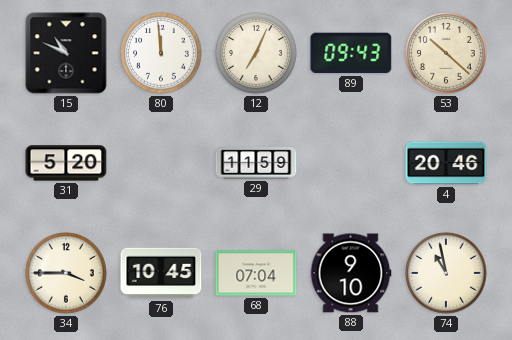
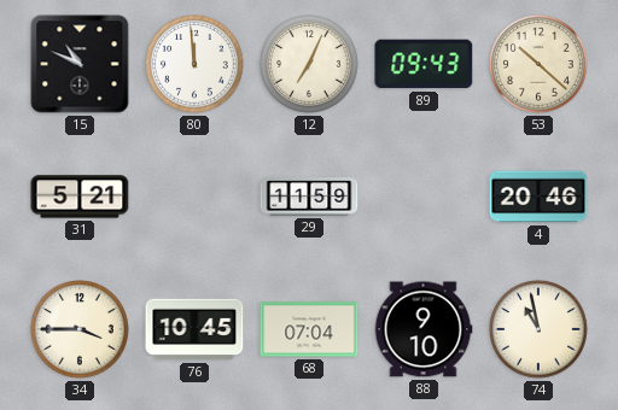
31: 5:20 -> 5:21 (80, 197)
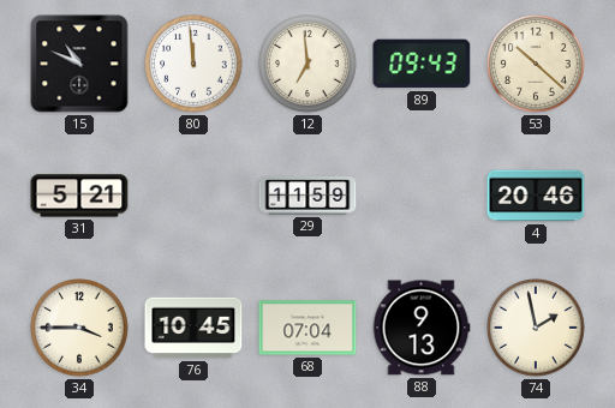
12: 7:04 -> 6:59 (307, 64)
88: 9:10 -> 9:13 (422, 328)
74: 10:58 -> 1:58 (536, 328)
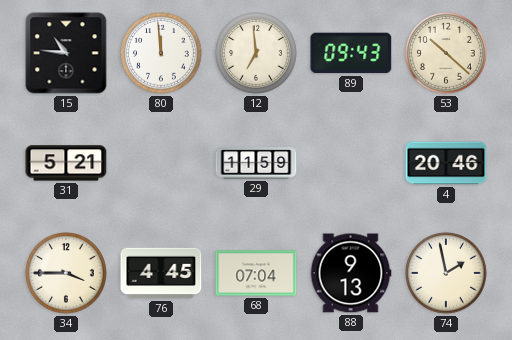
15: 10:49 -> 10:46 (66, 53)
76: 10:45 -> 4:45 (161, 273)
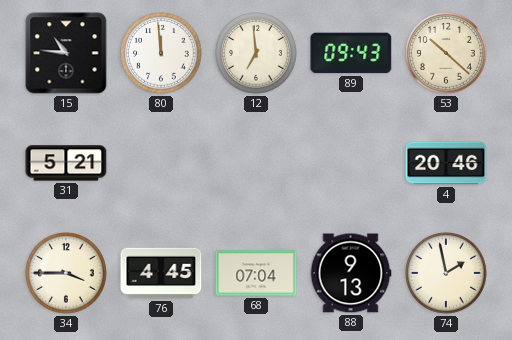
29: 11:59 -> none (256, 163)
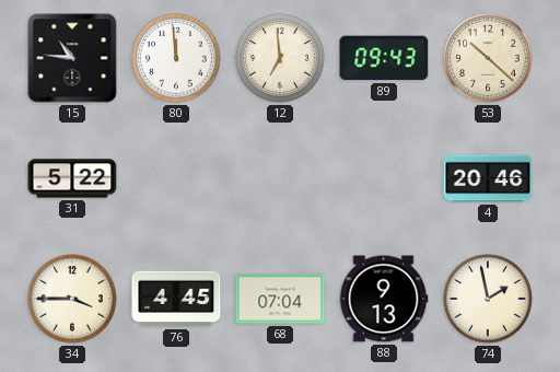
31: 5:21 -> 5:22 (72, 178)
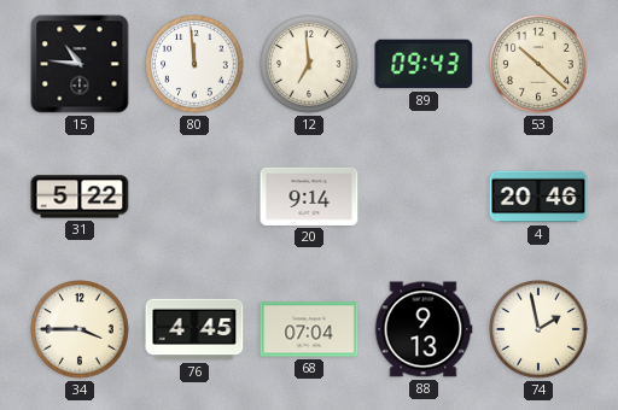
20: none -> 9:14 (309, 197)
